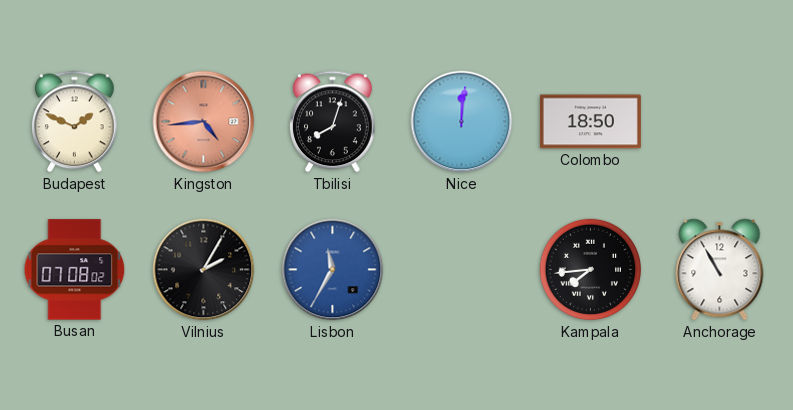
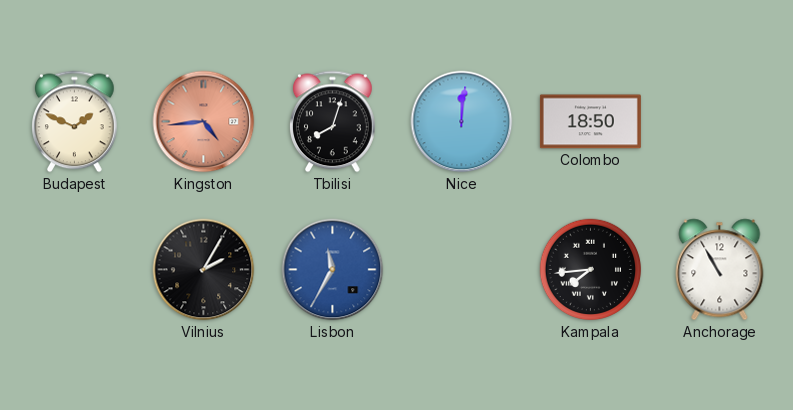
Busan: 07:08 -> none (75, 270)
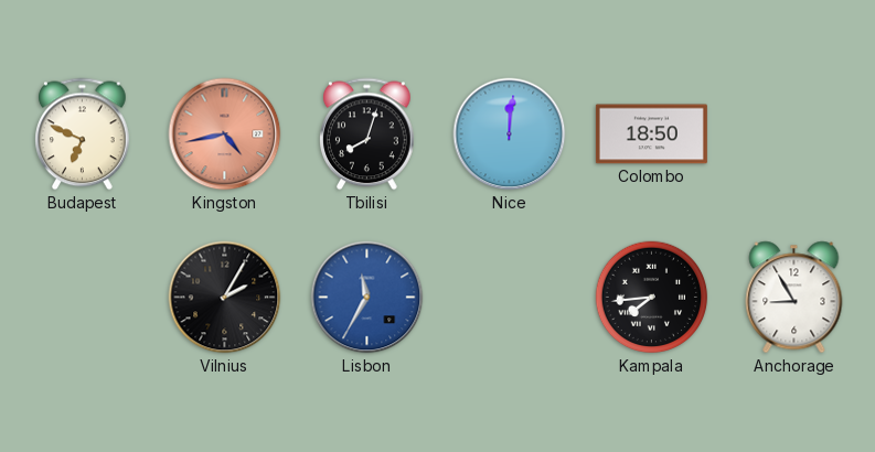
Budapest: 1:49 -> 6:49 (83, 134)
Kingston: 4:44 -> 4:43 (225, 134)
Anchorage: 10:55 -> 8:55 (794, 298)
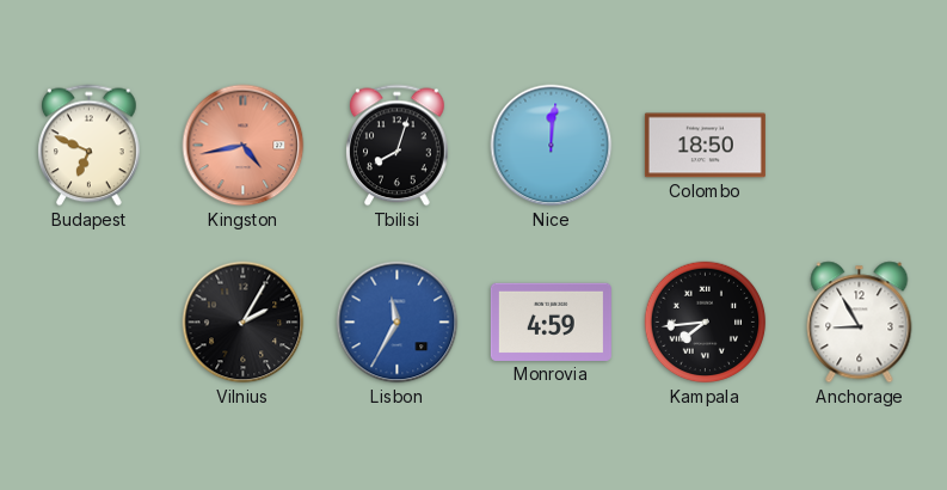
Monrovia: none -> 4:59 (551, 321)
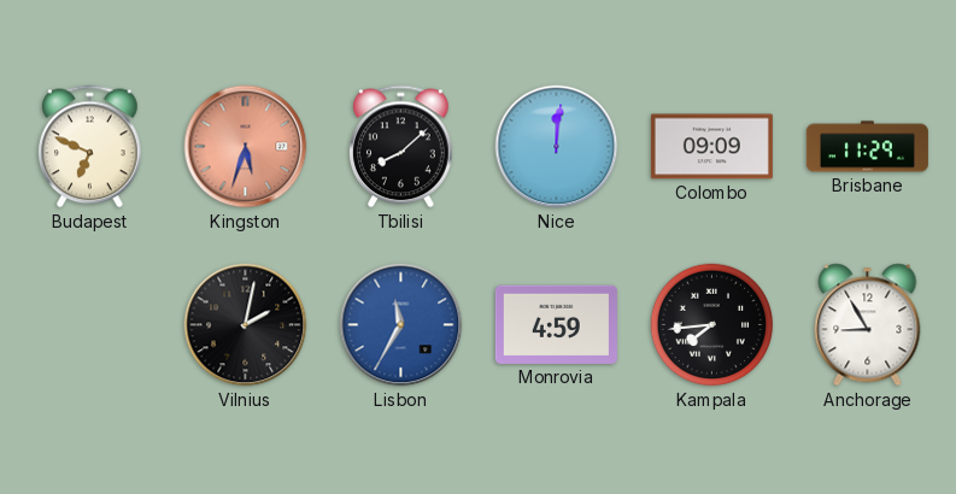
Kingston: 4:43 -> 5:33 (246, 147)
Tbilisi: 8:03 -> 8:08 (401, 147)
Colombo: 18:50 -> 09:09 (711, 147)
Brisbane: none -> 11:29 (867, 147)
Vilnius: 2:05 -> 2:02 (246, 325)
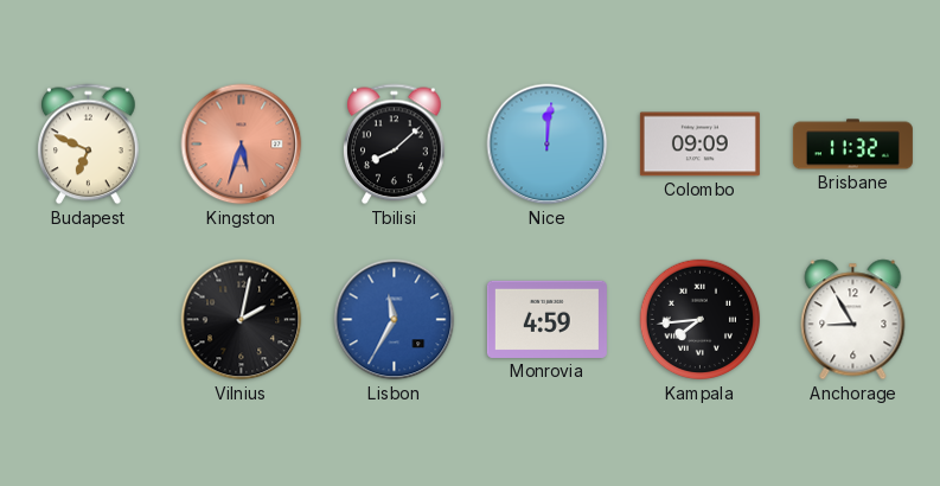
Brisbane: 11:29 -> 11:32 (852, 145)
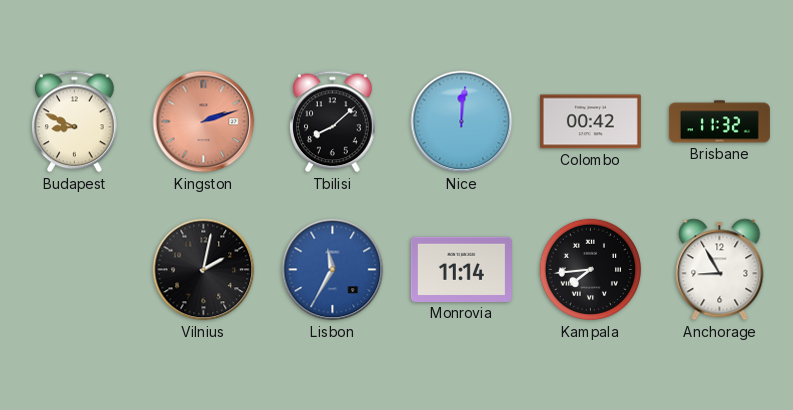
Budapest: 6:49 -> 8:49 (75, 122)
Kingston: 5:33 -> 2:12 (204, 122)
Colombo: 09:09 -> 00:42 (590, 122)
Monrovia: 4:59 -> 11:14 (461, 269)
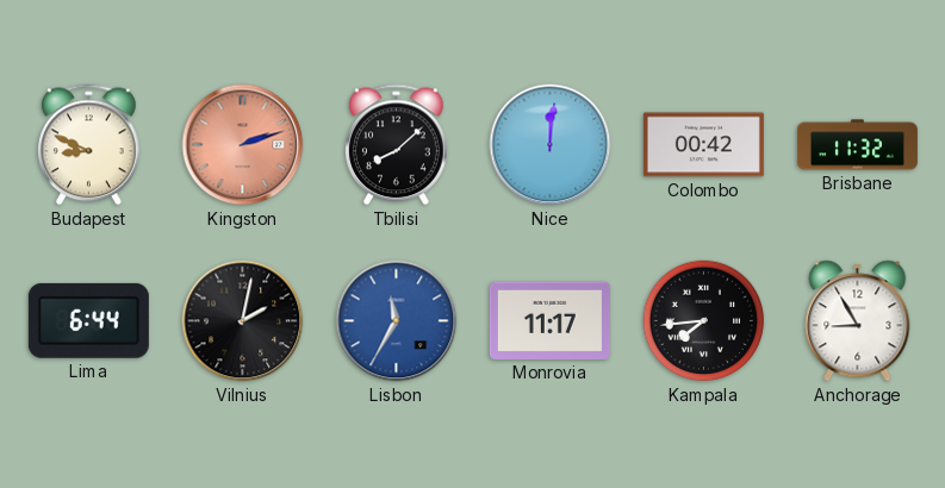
Lima: none -> 6:44 (88, 320)
Monrovia: 11:14 -> 11:17 (549, 320)
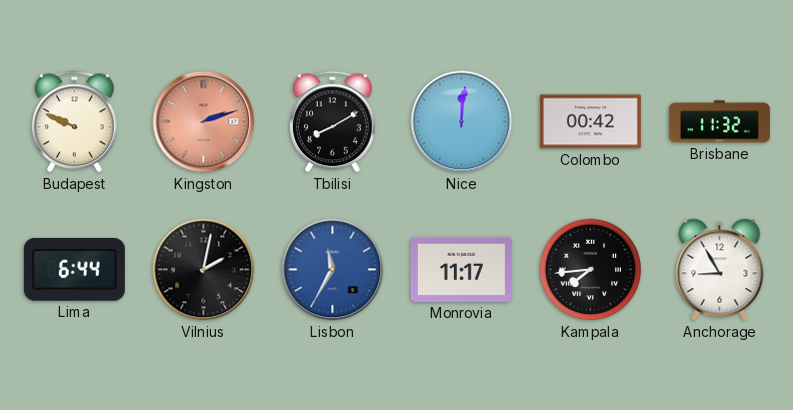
Budapest: 8:49 -> 9:49 (75, 122)
Tbilisi: 8:08 -> 8:10 (333, 122)
